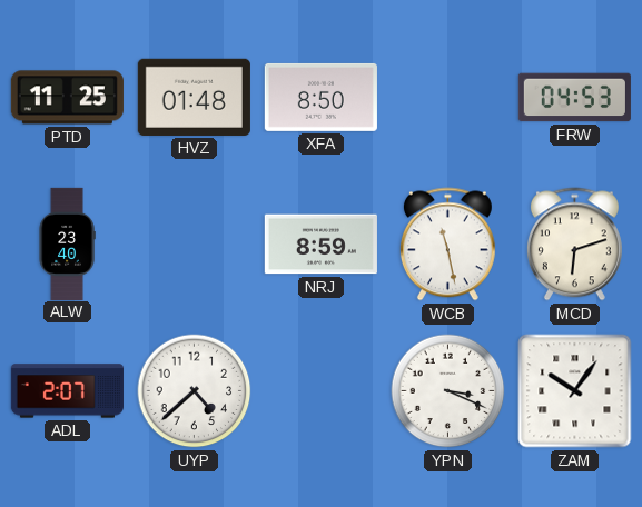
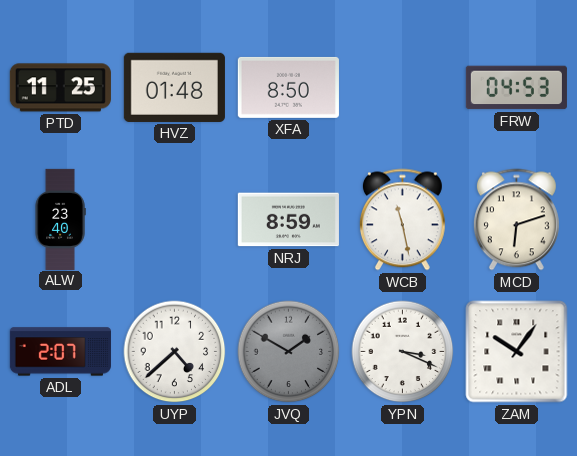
JVQ: none -> 1:50 (289, 352)
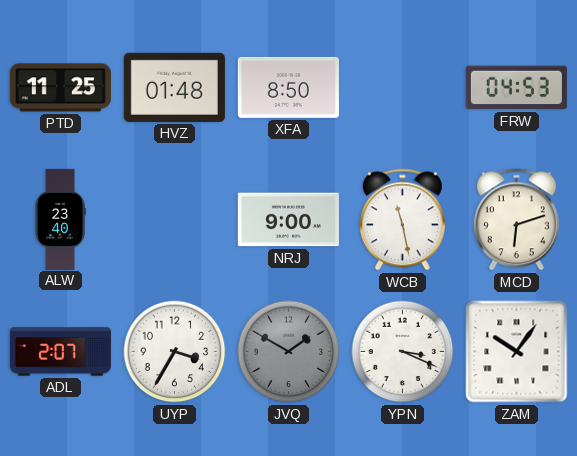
NRJ: 8:59 -> 9:00 (288, 220)
UYP: 4:38 -> 3:35 (175, 352)
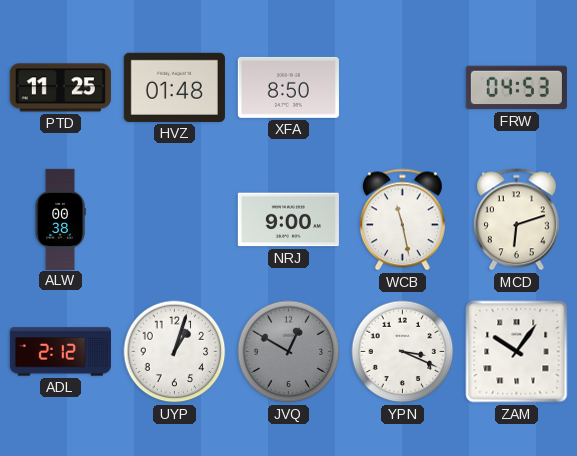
ALW: 23:40 -> 00:38 (60, 219)
ADL: 2:07 -> 2:12 (60, 352)
UYP: 3:35 -> 1:03 (175, 352)
JVQ: 1:50 -> 12:50 (289, 352)
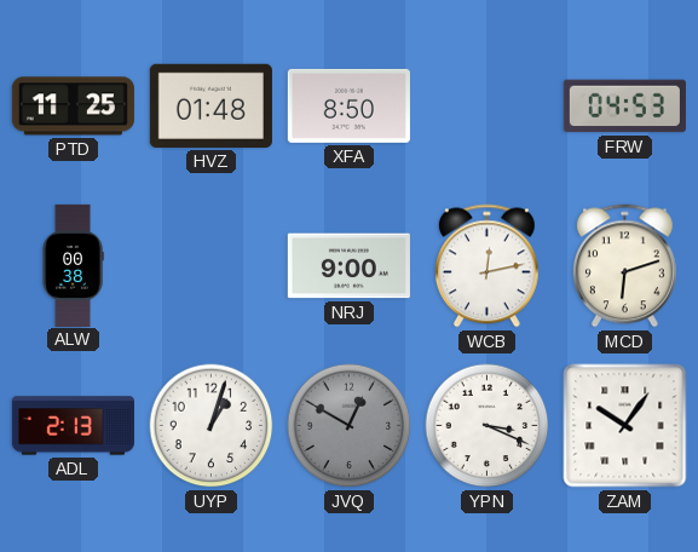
WCB: 11:28 -> 12:13 (486, 266)
ADL: 2:12 -> 2:13 (73, 426)
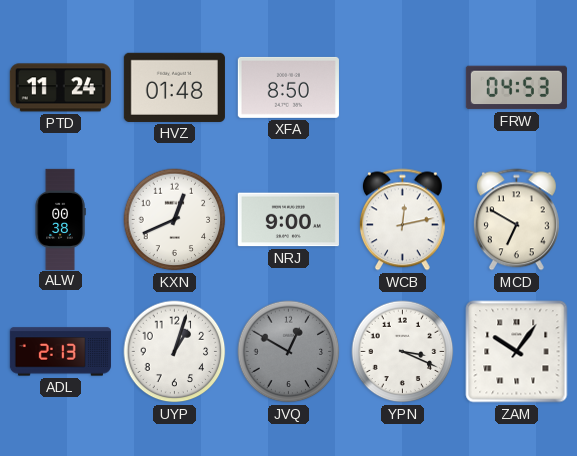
PTD: 11:25 -> 11:24 (60, 88)
KXN: none -> 12:41 (175, 220)
MCD: 6:12 -> 6:50 (516, 220)
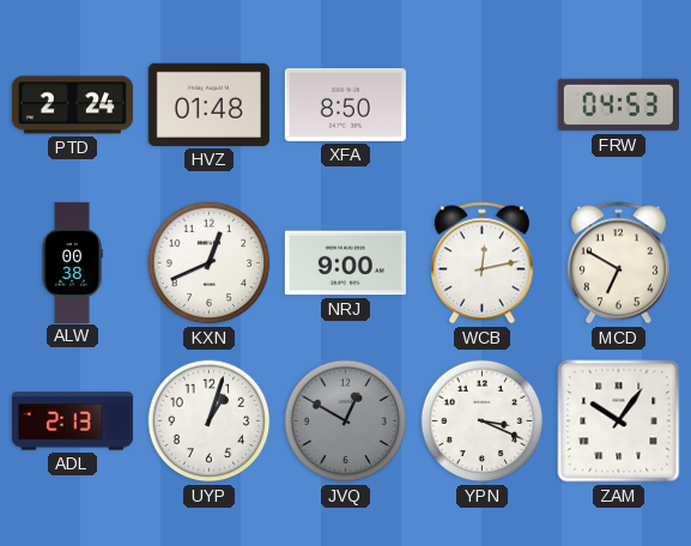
PTD: 11:24 -> 2:24 (72, 105)
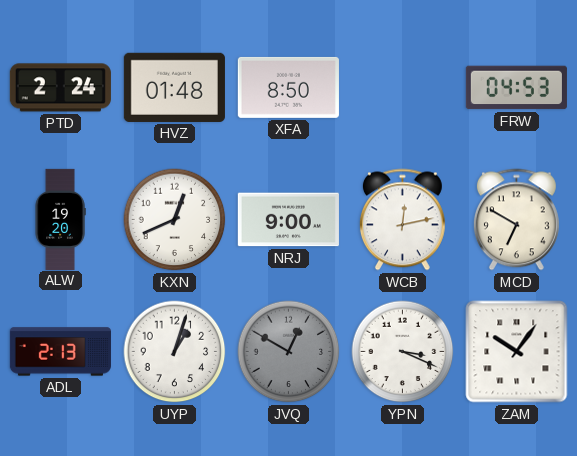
ALW: 00:38 -> 19:20 (60, 219)
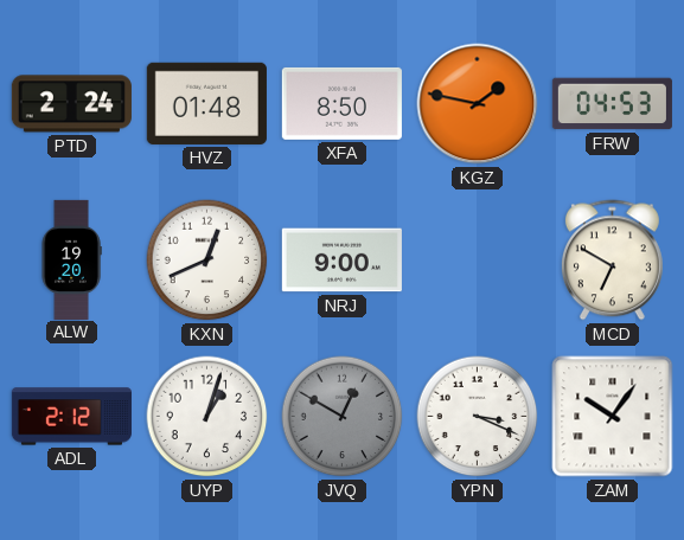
KGZ: none -> 1:47 (478, 104)
WCB: 12:13 -> none (402, 220)
ADL: 2:13 -> 2:12 (71, 417)
